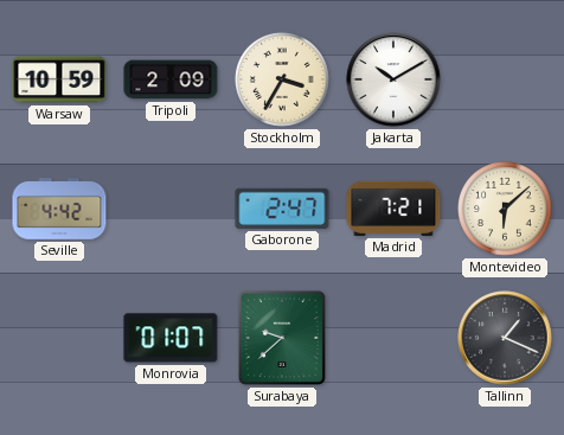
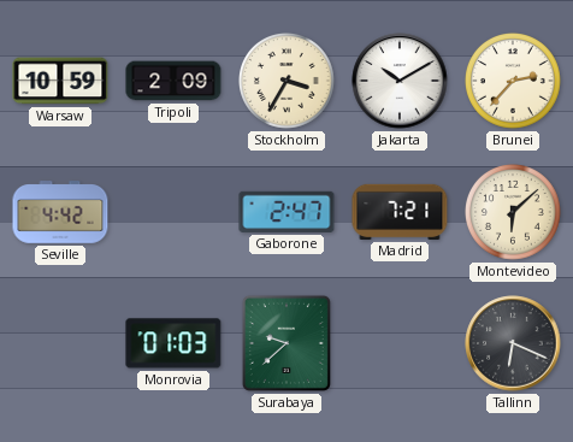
Brunei: none -> 2:37 (514, 82)
Monrovia: 01:07 -> 01:03 (173, 343)
Tallinn: 1:19 -> 6:19 (513, 343)
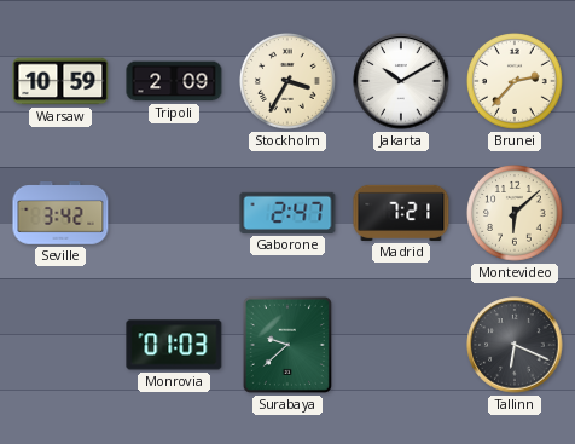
Seville: 4:42 -> 3:42 (60, 213)
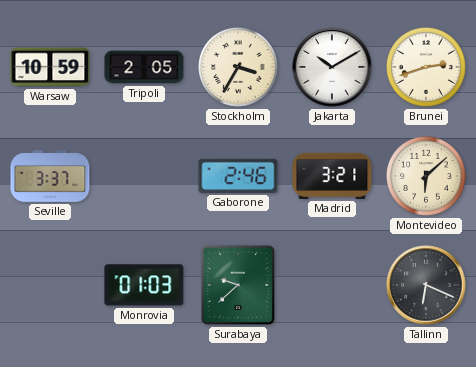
Tripoli: 2:09 -> 2:05 (144, 67)
Brunei: 2:37 -> 2:42 (427, 68)
Seville: 3:42 -> 3:37 (50, 176)
Gaborone: 2:47 -> 2:46 (238, 176)
Madrid: 7:21 -> 3:21 (332, 176)
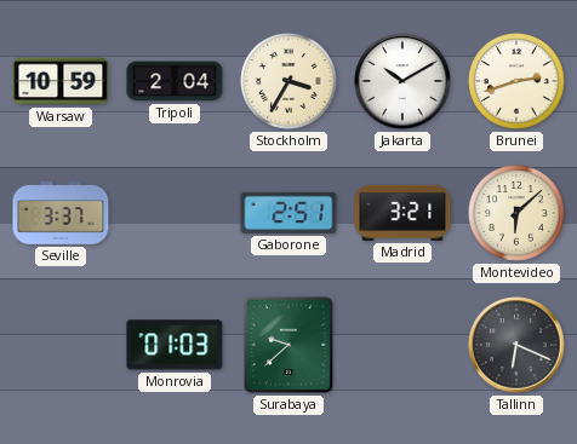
Tripoli: 2:05 -> 2:04 (175, 81)
Gaborone: 2:46 -> 2:51 (288, 213)
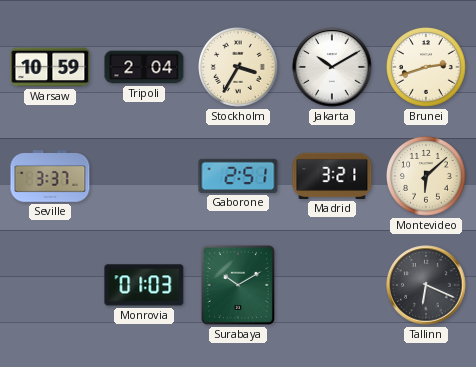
Surabaya: 9:38 -> 10:10 (238, 285)
